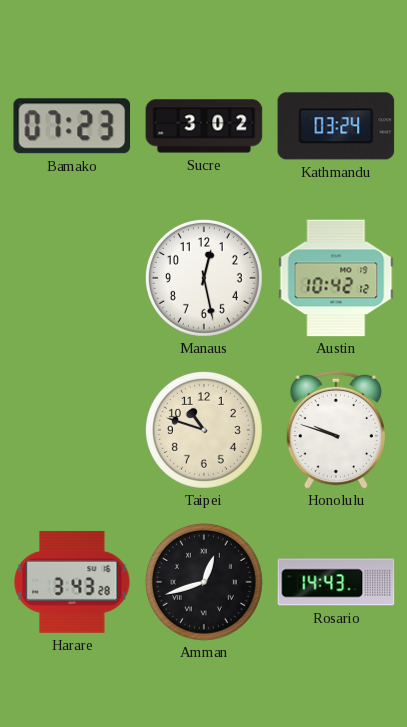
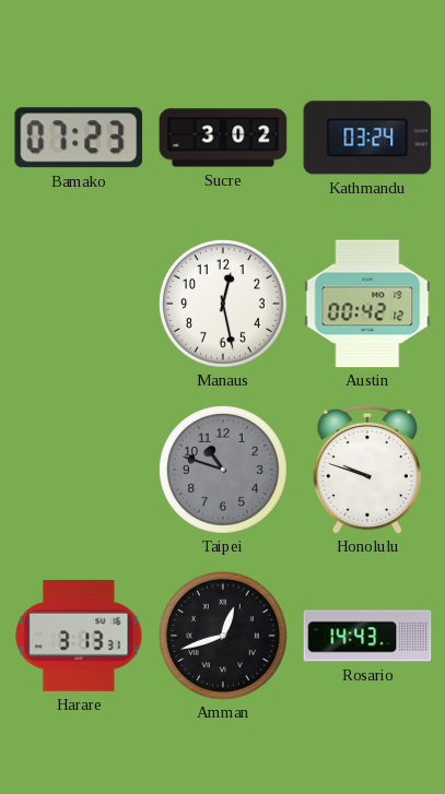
Austin: 10:42 -> 00:42 (367, 304)
Taipei dial: cream -> grey (223, 470)
Harare: 3:43 -> 3:13 (79, 636)
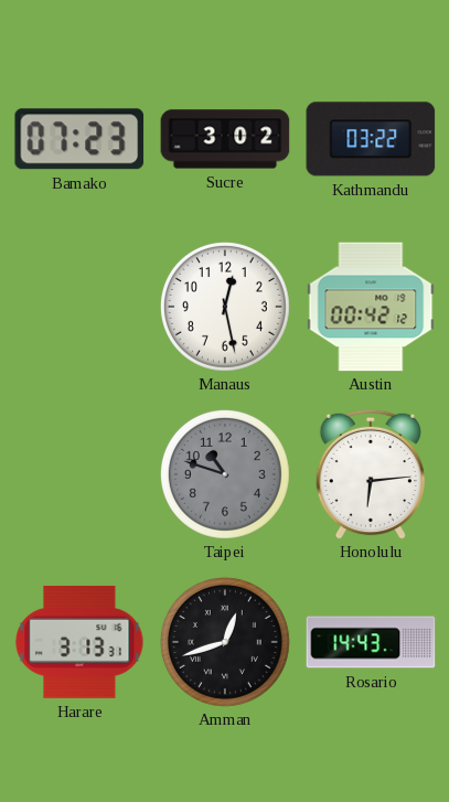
Kathmandu: 03:24 -> 03:22 (371, 139)
Honolulu: 9:48 -> 6:14 (370, 474)
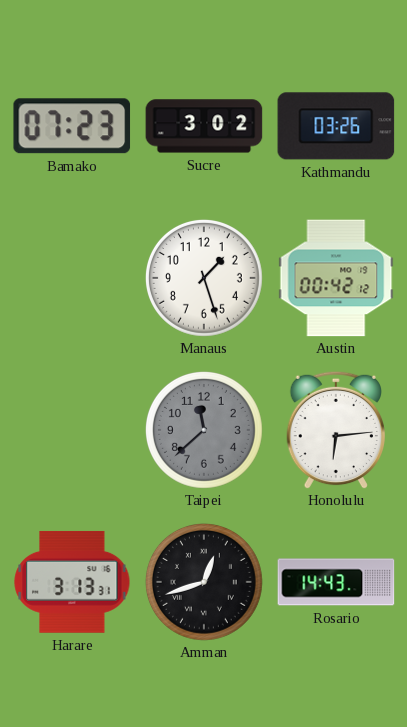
Kathmandu: 03:22 -> 03:26 (336, 126)
Manaus: 12:28 -> 1:27 (204, 278)
Taipei: 10:48 -> 11:38 (204, 430)
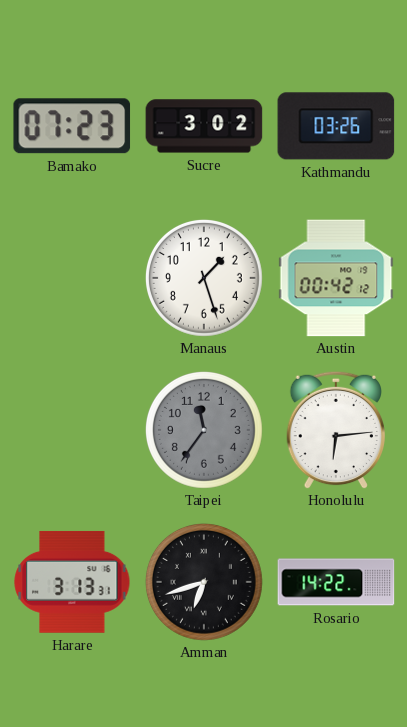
Taipei: 11:38 -> 11:36 (204, 430)
Amman: 12:42 -> 6:42 (204, 582)
Rosario: 14:43 -> 14:22 (336, 582)
